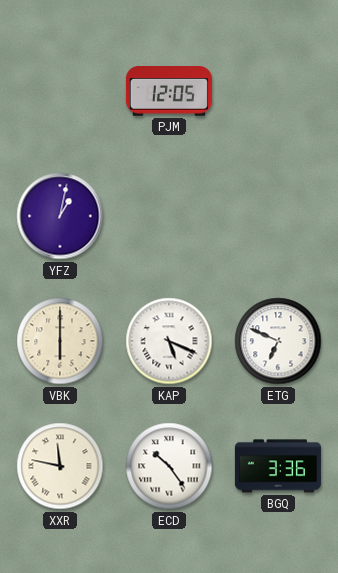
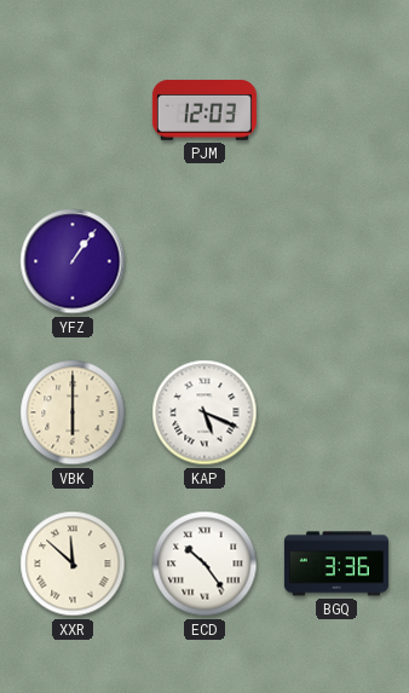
PJM: 12:05 -> 12:03 (204, 111)
YFZ: 1:02 -> 1:06 (73, 261)
ETG: 6:49 -> none (278, 341)
XXR: 11:47 -> 11:52 (73, 564)
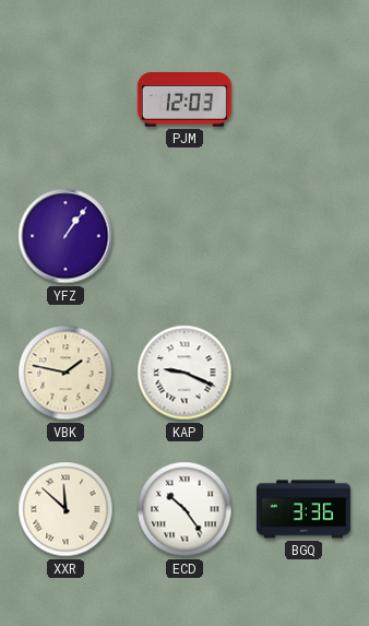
VBK: 6:00 -> 1:47 (66, 373)
KAP: 5:19 -> 9:19 (184, 373)
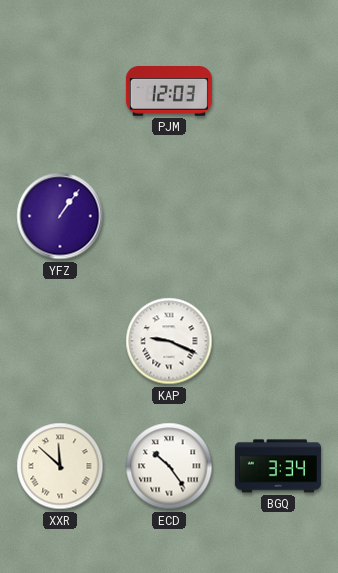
VBK: 1:47 -> none (66, 373)
BGQ: 3:36 -> 3:34 (278, 466)
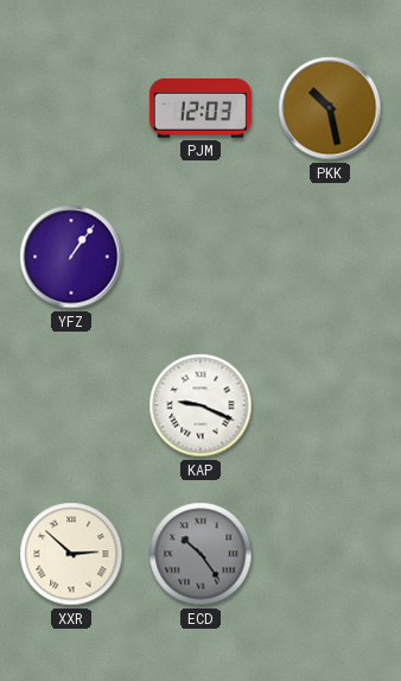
PKK: none -> 10:28 (330, 108)
XXR: 11:52 -> 2:52 (71, 554)
ECD dial: white -> grey (200, 554)
BGQ: 3:34 -> none (278, 466)
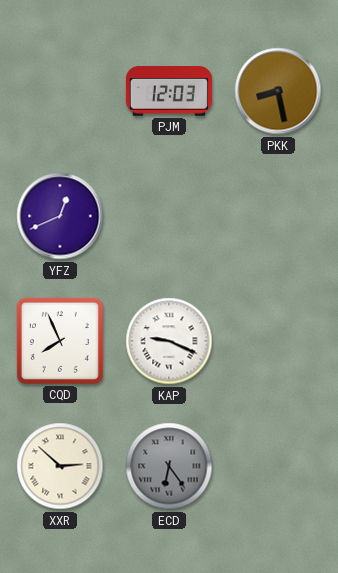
PKK: 10:28 -> 8:28 (278, 91)
YFZ: 1:06 -> 12:41 (60, 216)
CQD: none -> 7:56 (60, 341)
ECD: 10:24 -> 6:24 (169, 466)
